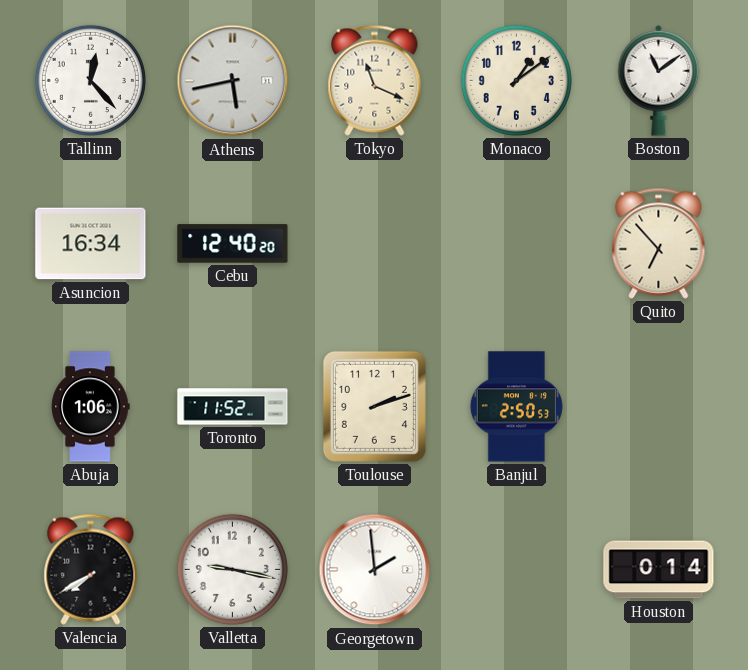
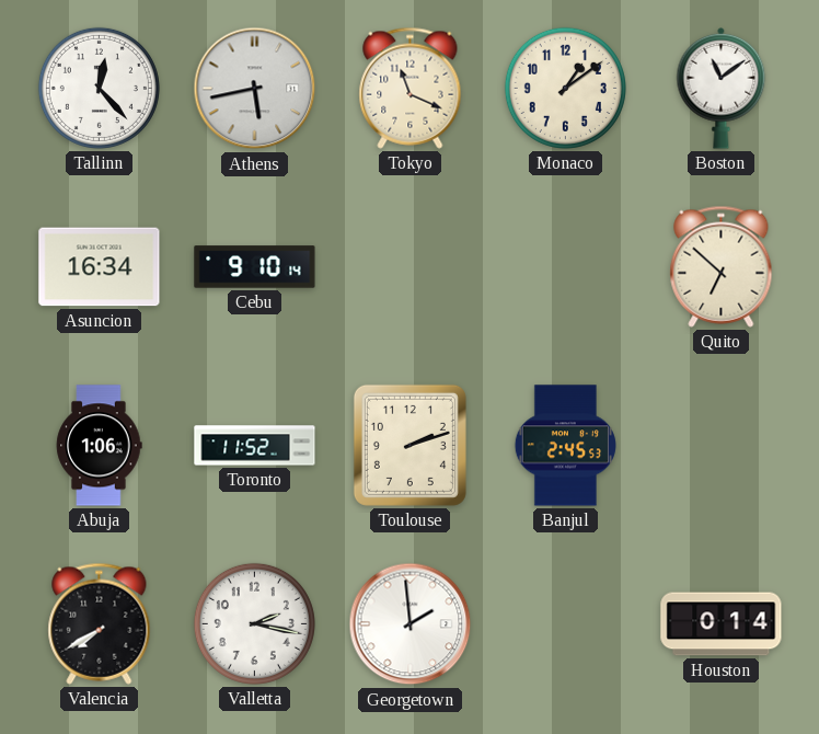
Cebu: 12:40 -> 9:10 (255, 267)
Quito: 6:53 -> 6:52 (722, 266)
Banjul: 2:50 -> 2:45 (565, 446)
Valletta: 9:17 -> 2:17 (254, 623)
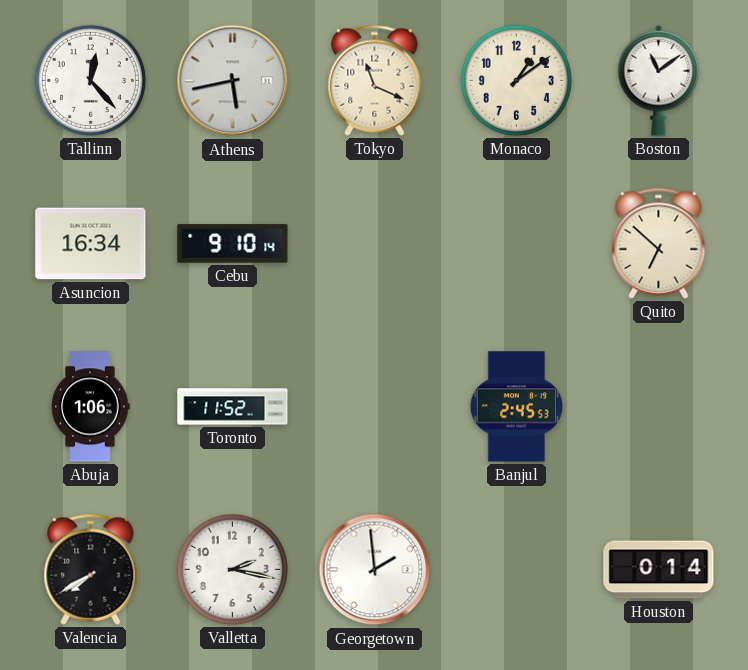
Toulouse: 2:12 -> none (409, 445)
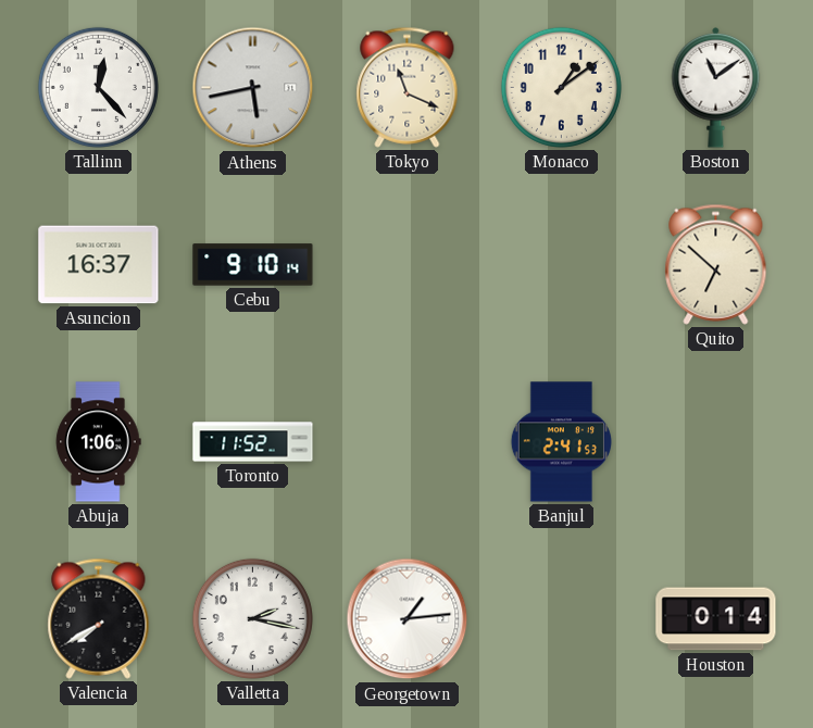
Asuncion: 16:34 -> 16:37 (99, 265)
Banjul: 2:45 -> 2:41 (561, 442)
Georgetown: 1:59 -> 1:14 (408, 619)
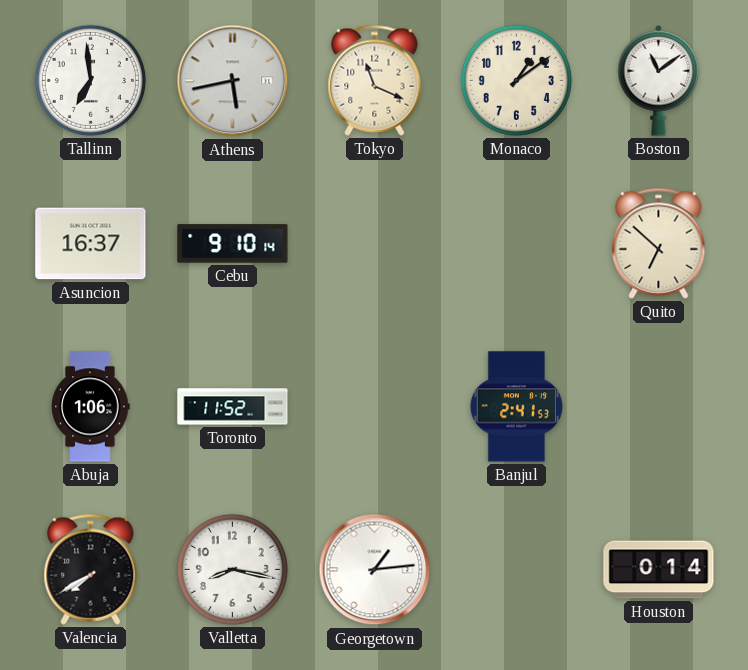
Tallinn: 12:23 -> 6:59 (90, 80)
Valletta: 2:17 -> 8:17 (232, 569)
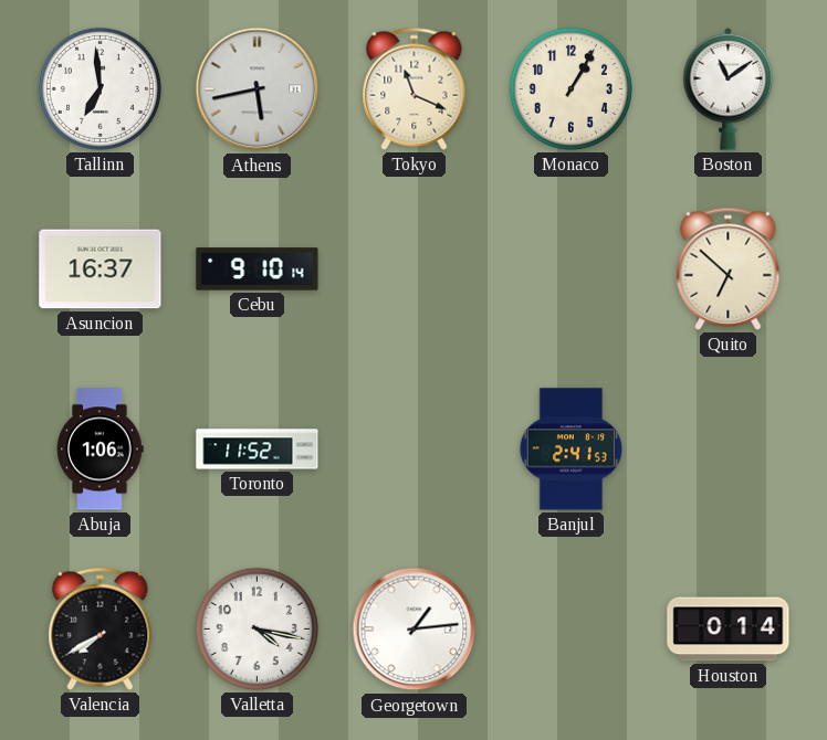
Monaco: 1:09 -> 1:05 (570, 88)
Valletta: 8:17 -> 4:17 (257, 628)
